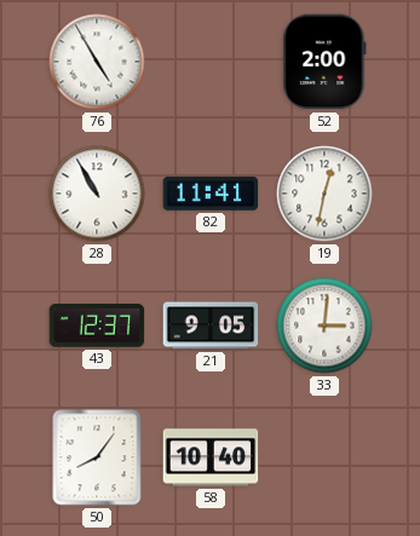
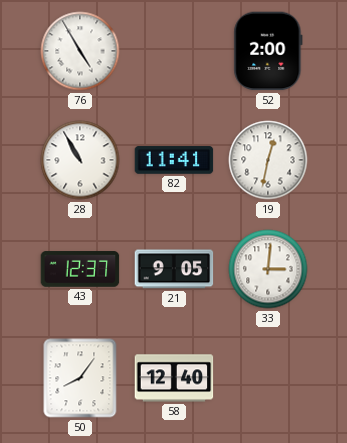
58: 10:40 -> 12:40 (174, 378)
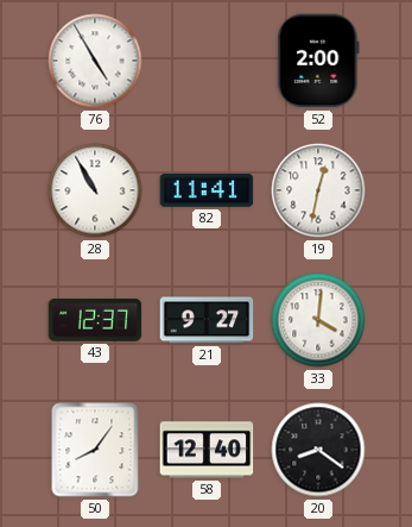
21: 9:05 -> 9:27 (207, 320)
33: 3:01 -> 4:01 (318, 320)
20: none -> 8:21 (318, 450)
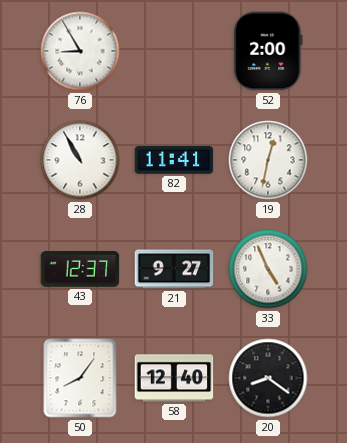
76: 4:55 -> 8:55 (80, 51)
33: 4:01 -> 4:56 (268, 269)
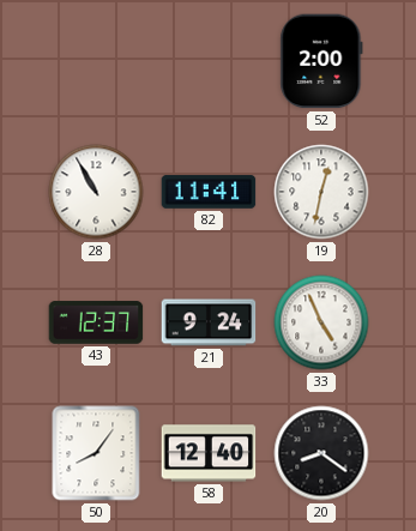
76: 8:55 -> none (80, 51)
21: 9:27 -> 9:24 (209, 322)
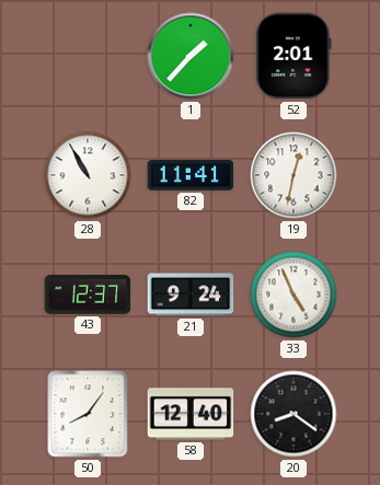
1: none -> 1:37 (191, 56)
52: 2:00 -> 2:01 (293, 56)
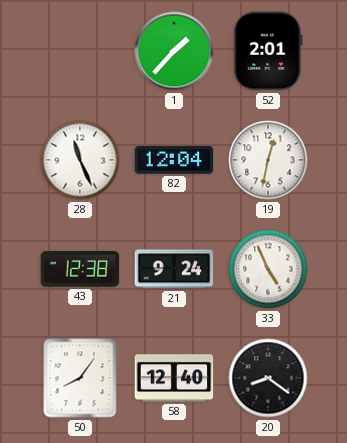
28: 10:55 -> 11:26 (80, 160)
82: 11:41 -> 12:04 (174, 160)
43: 12:37 -> 12:38 (80, 269)
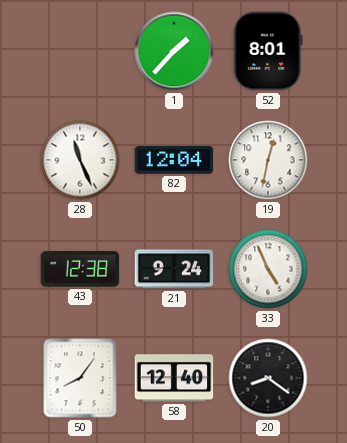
52: 2:01 -> 8:01 (268, 51)
